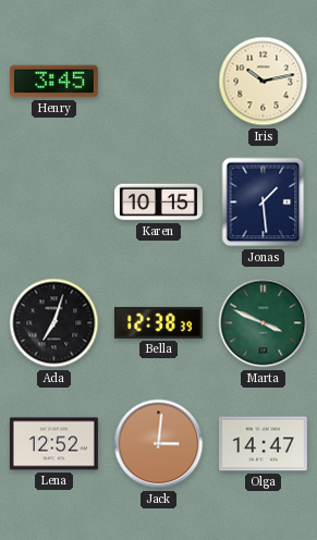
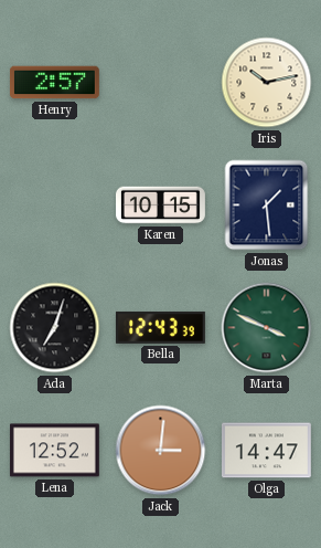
Henry: 3:45 -> 2:57 (54, 83)
Bella: 12:38 -> 12:43 (160, 327)
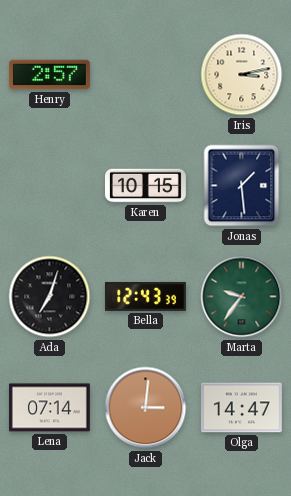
Iris: 10:13 -> 3:13 (242, 75)
Marta: 3:49 -> 9:36 (242, 297)
Lena: 12:52 -> 07:14 (49, 408)
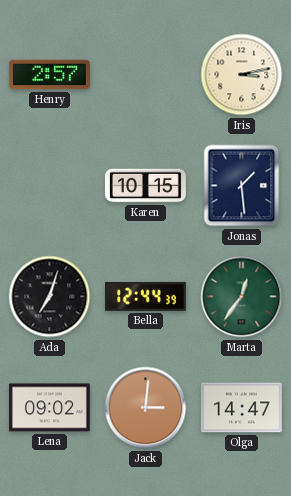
Bella: 12:43 -> 12:44 (145, 296)
Marta: 9:36 -> 12:36 (242, 297)
Lena: 07:14 -> 09:02 (49, 408)
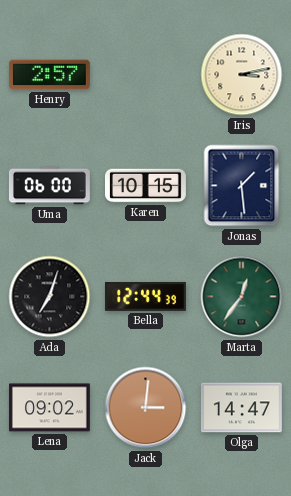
Uma: none -> 06:00 (49, 186)
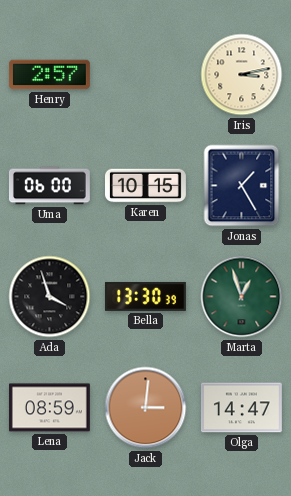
Jonas: 1:29 -> 1:25 (242, 186)
Ada: 7:03 -> 3:57 (50, 297)
Bella: 12:44 -> 13:30 (145, 296)
Marta: 12:36 -> 12:57 (242, 297)
Lena: 09:02 -> 08:59 (49, 408)
